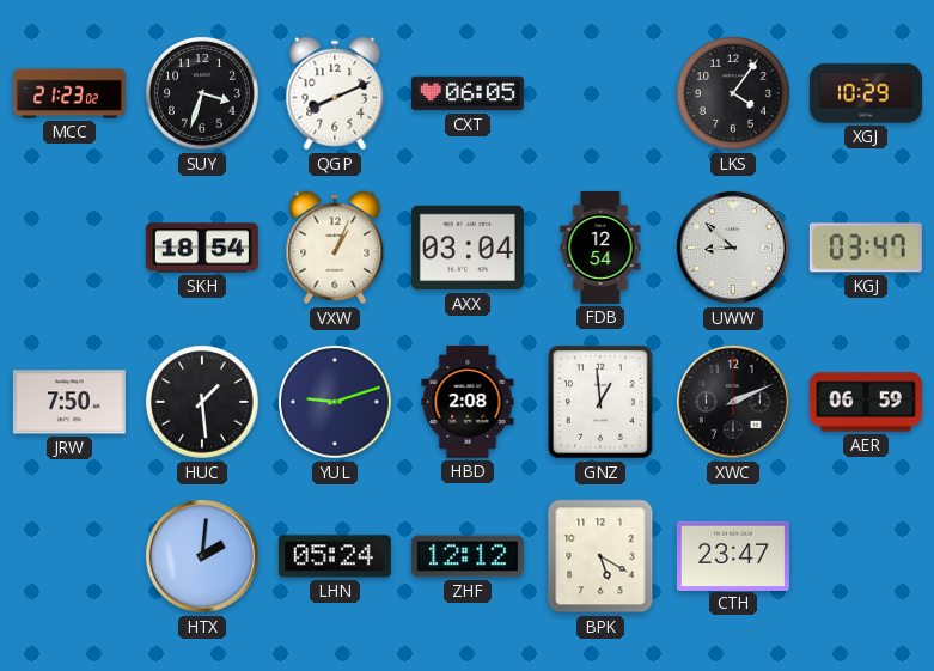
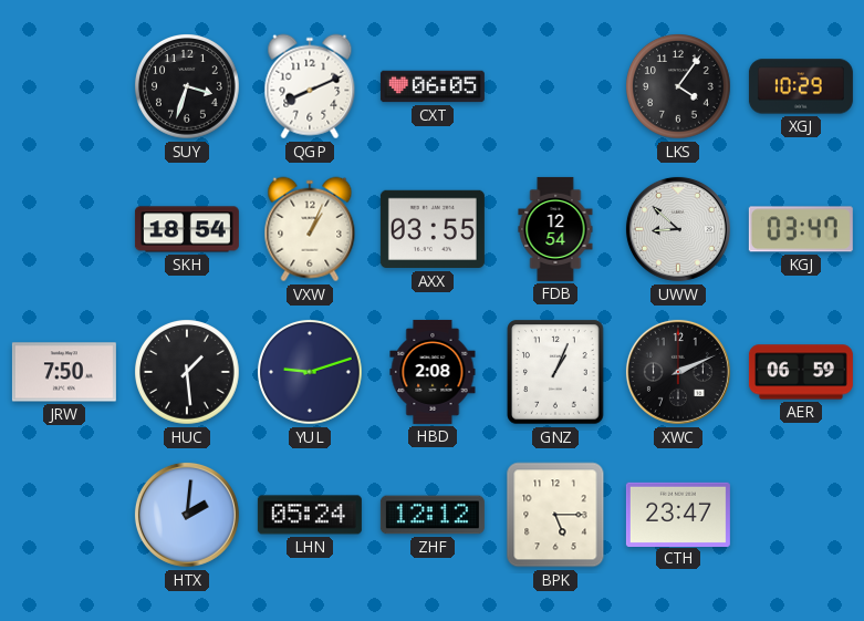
MCC: 21:23 -> none (69, 93)
AXX: 03:04 -> 03:55 (433, 229)
GNZ: 12:59 -> 1:04 (555, 372)
BPK: 5:20 -> 5:15 (555, 515)
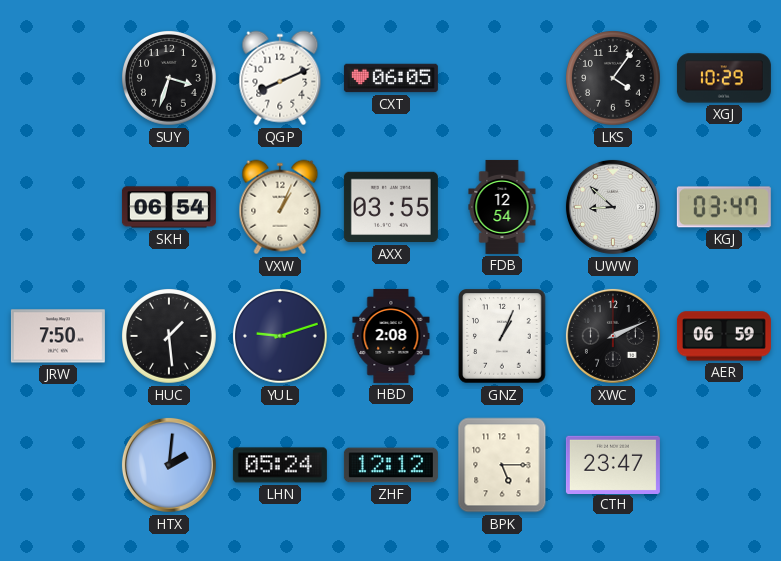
SKH: 18:54 -> 06:54 (169, 207)
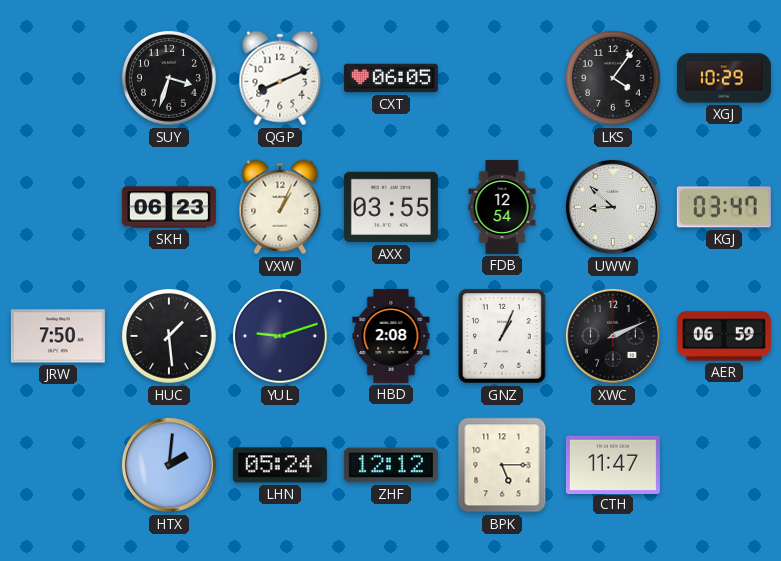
SKH: 06:54 -> 06:23 (169, 207)
CTH: 23:47 -> 11:47 (613, 464)
